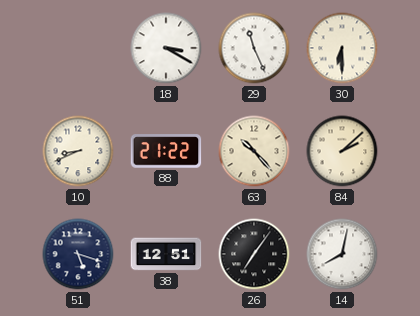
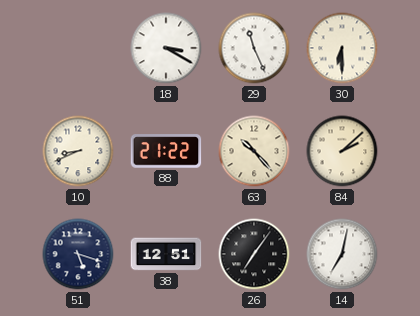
14: 8:02 -> 7:02 (342, 254)
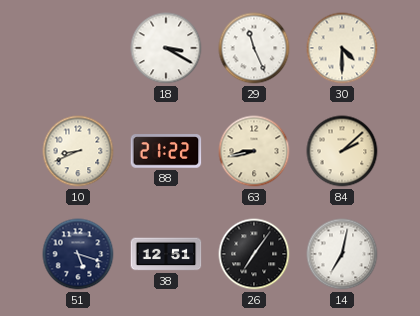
30: 6:30 -> 4:30 (342, 48)
63: 10:23 -> 8:43 (254, 151)
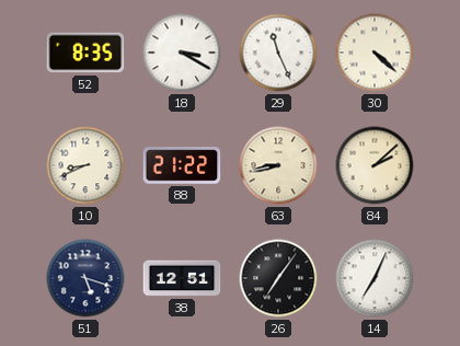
52: none -> 8:35 (85, 53)
30: 4:30 -> 4:22 (375, 53)
14: 7:02 -> 7:04 (375, 278)
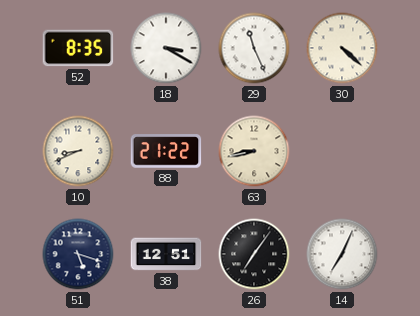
84: 2:08 -> none (375, 165)
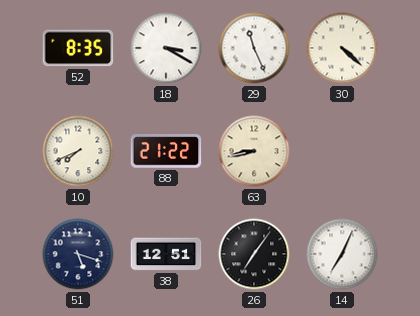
10: 8:41 -> 7:41 (78, 151)
